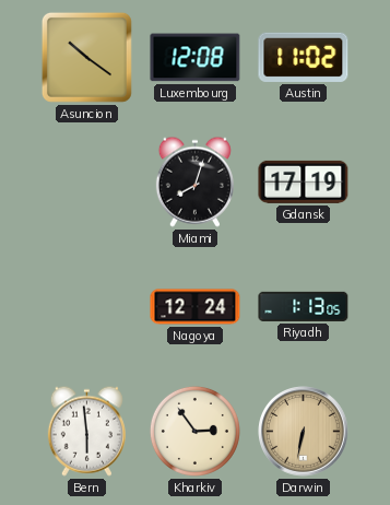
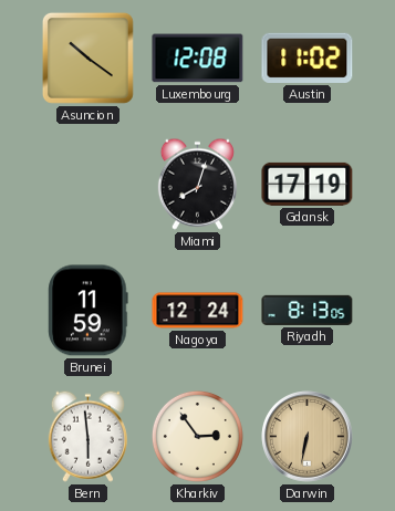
Brunei: none -> 11:59 (89, 311)
Riyadh: 1:13 -> 8:13 (308, 310)
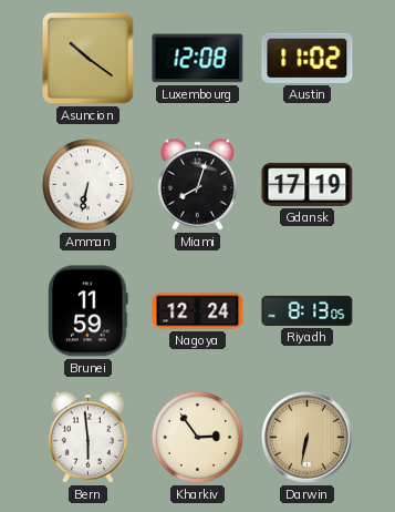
Amman: none -> 6:32 (87, 184)
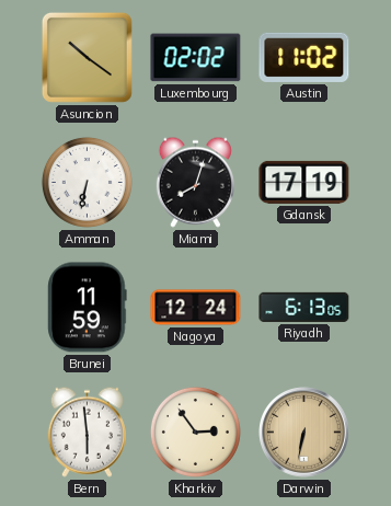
Luxembourg: 12:08 -> 02:02 (196, 58)
Riyadh: 8:13 -> 6:13 (304, 307)
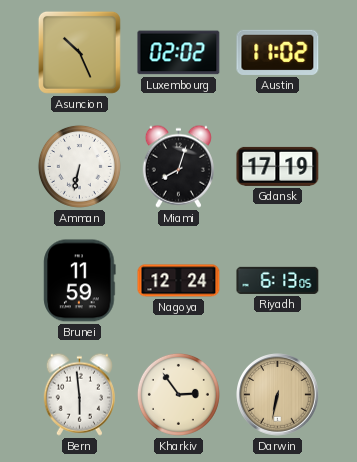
Asuncion: 10:21 -> 10:26 (79, 52)
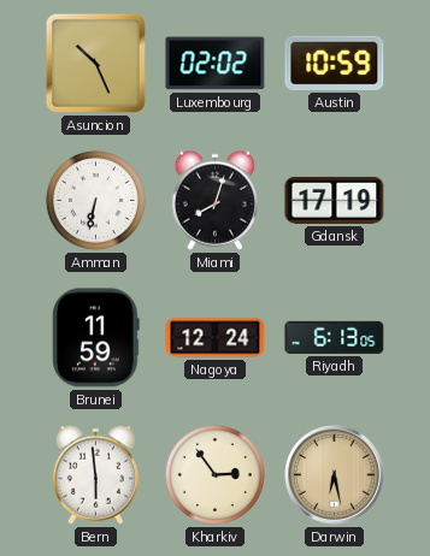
Austin: 11:02 -> 10:59 (335, 63)
Darwin: 6:32 -> 6:28 (335, 475)
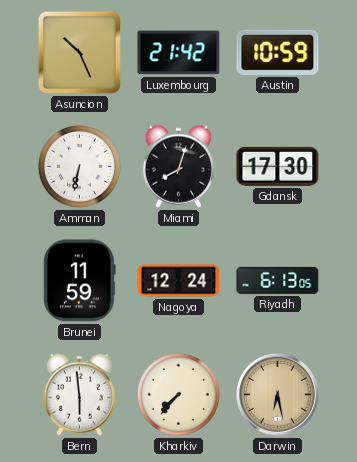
Luxembourg: 02:02 -> 21:42 (179, 53)
Gdansk: 17:19 -> 17:30 (278, 166)
Kharkiv: 2:54 -> 7:37 (178, 394)
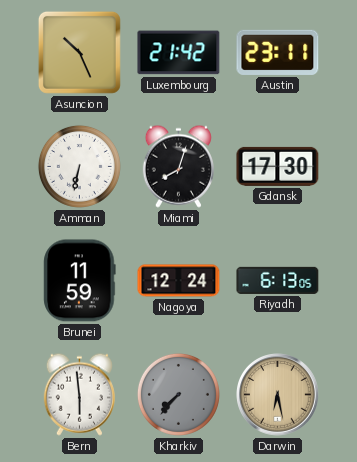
Austin: 10:59 -> 23:11 (278, 52)
Kharkiv dial: cream -> grey (178, 394)
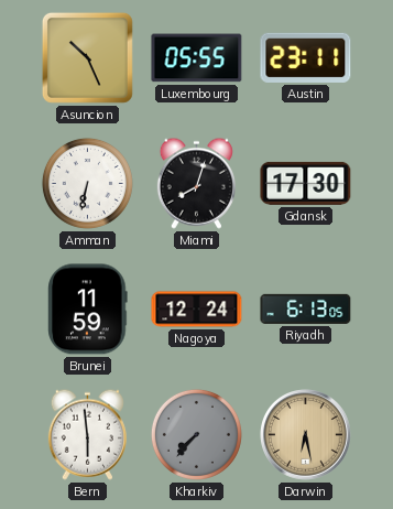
Luxembourg: 21:42 -> 05:55 (197, 58)
